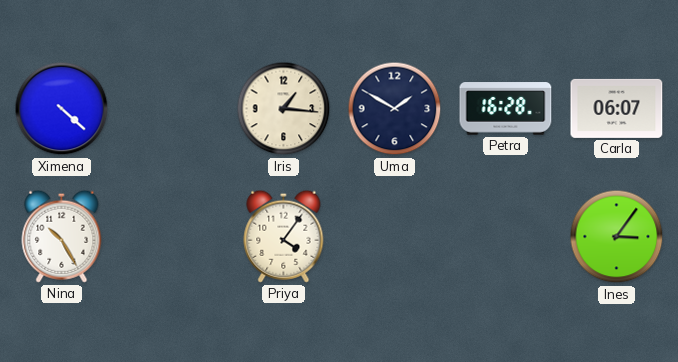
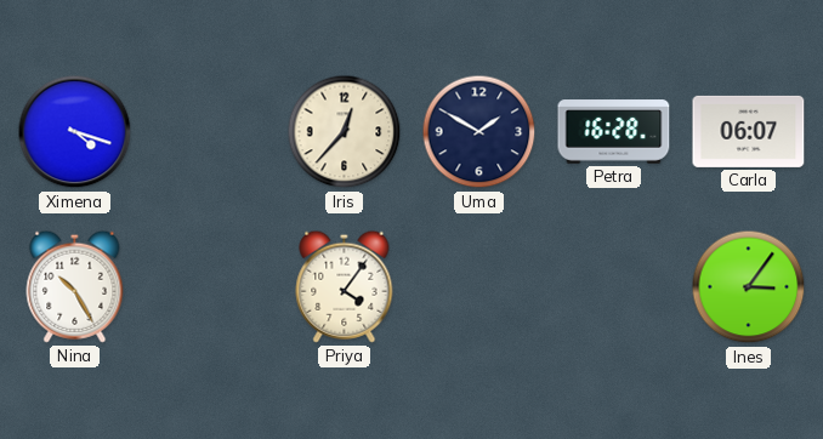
Ximena: 4:22 -> 4:18 (75, 132)
Iris: 1:16 -> 12:37 (345, 132)
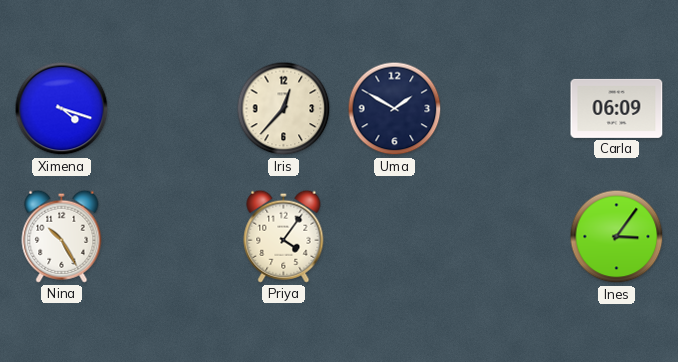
Petra: 16:28 -> none (614, 132)
Carla: 06:07 -> 06:09 (617, 108)
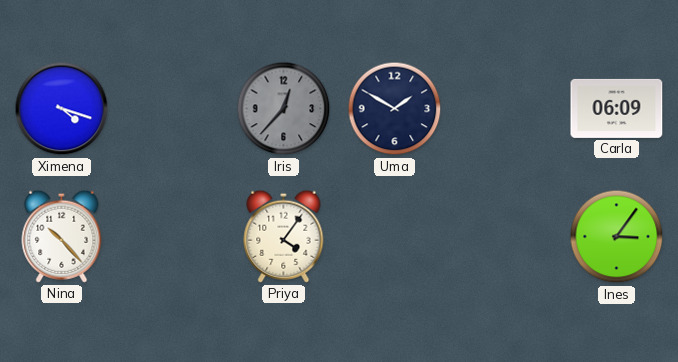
Iris dial: cream -> grey (284, 109)
Nina: 10:25 -> 10:23 (62, 236)
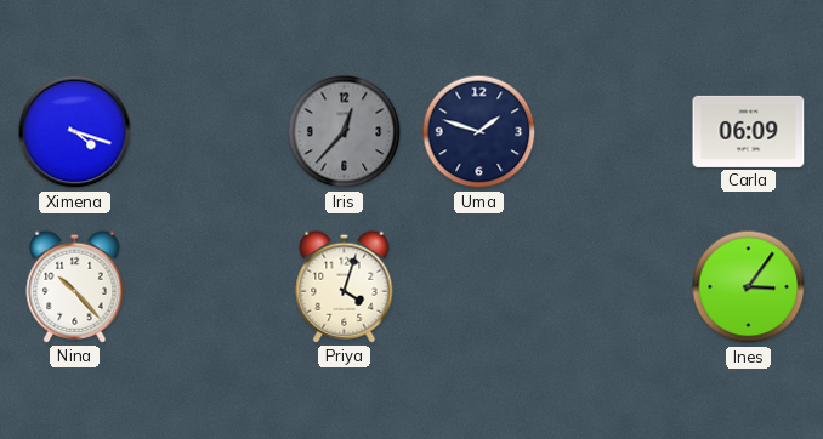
Uma: 1:50 -> 1:48 (479, 132)
Priya: 4:06 -> 4:03 (345, 286)
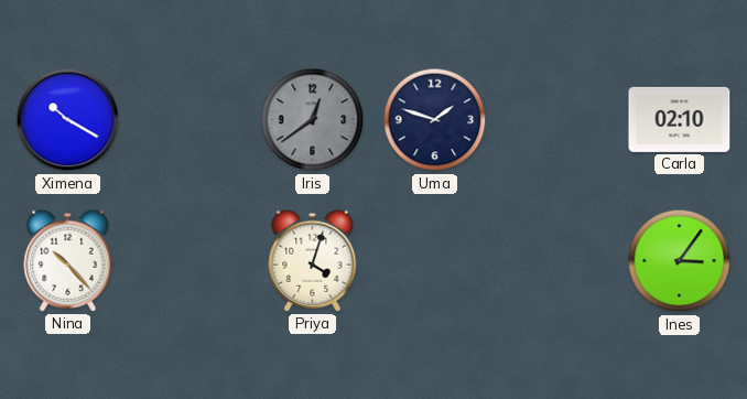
Ximena: 4:18 -> 10:20 (68, 120)
Iris: 12:37 -> 12:39 (313, 120)
Carla: 06:09 -> 02:10 (680, 119)
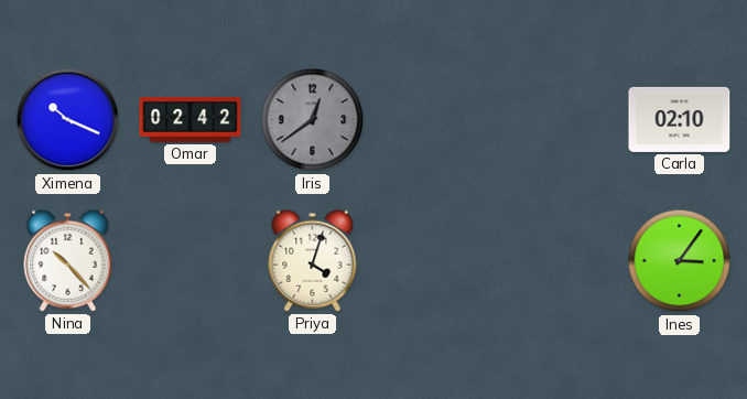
Ximena: 10:20 -> 10:19 (68, 120)
Omar: none -> 02:42 (191, 119)
Uma: 1:48 -> none (435, 120)
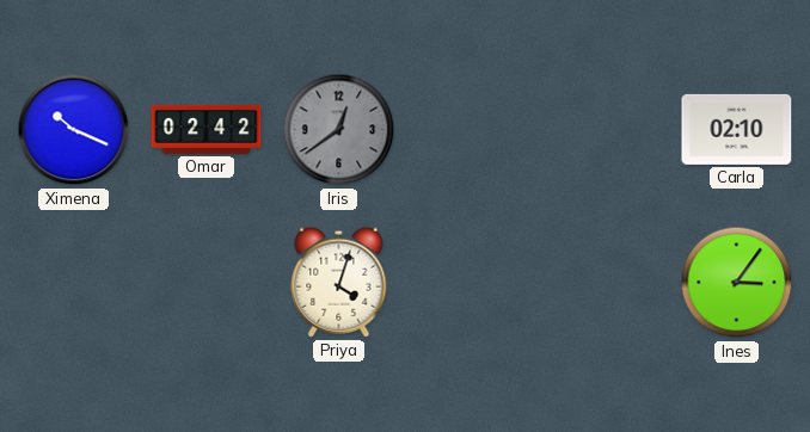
Nina: 10:23 -> none (68, 260)
